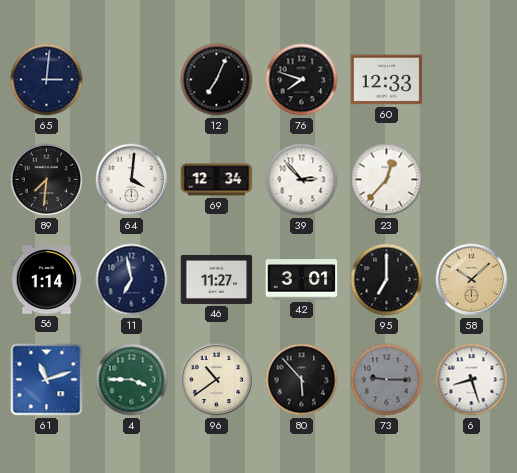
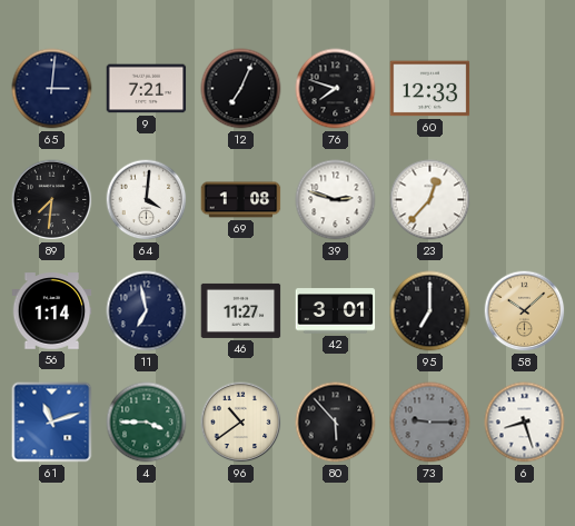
9: none -> 7:21 (147, 89)
69: 12:34 -> 1:08 (241, 200)
39: 2:53 -> 2:48 (336, 200)
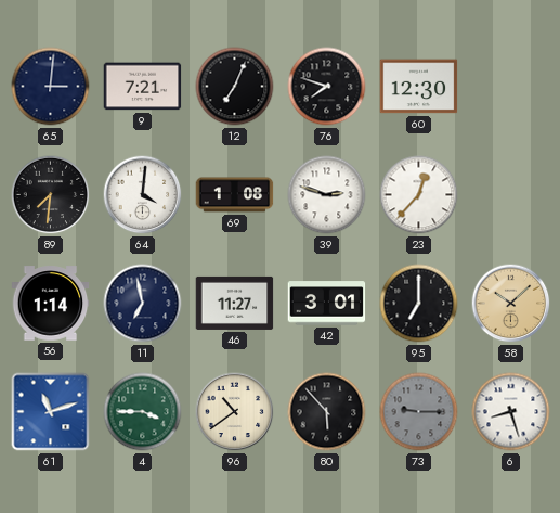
60: 12:33 -> 12:30 (419, 87)
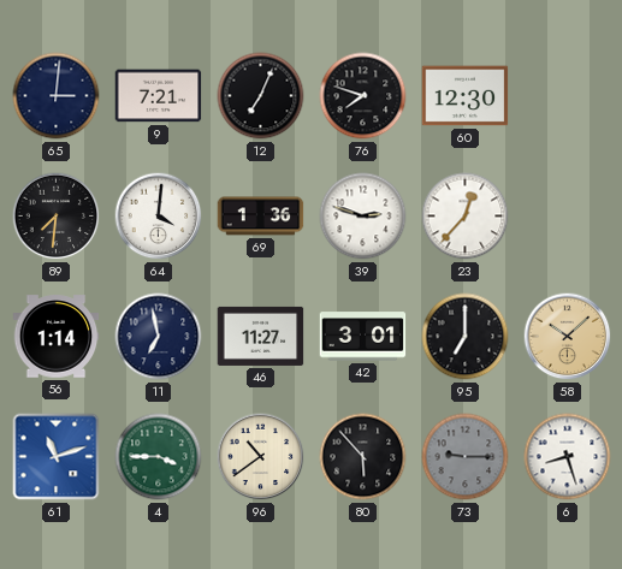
69: 1:08 -> 1:36 (261, 217)
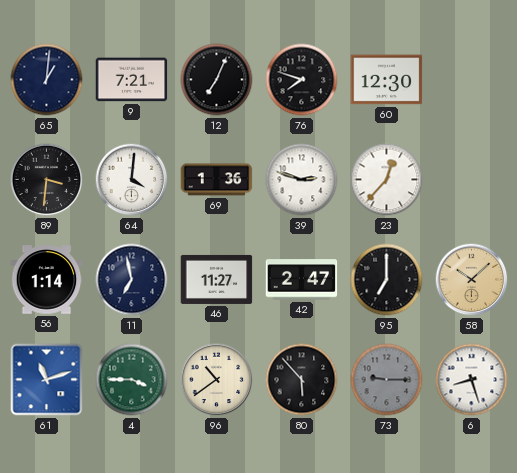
65: 3:01 -> 1:01 (47, 80)
89: 7:31 -> 3:31 (47, 180)
42: 3:01 -> 2:47 (302, 280)
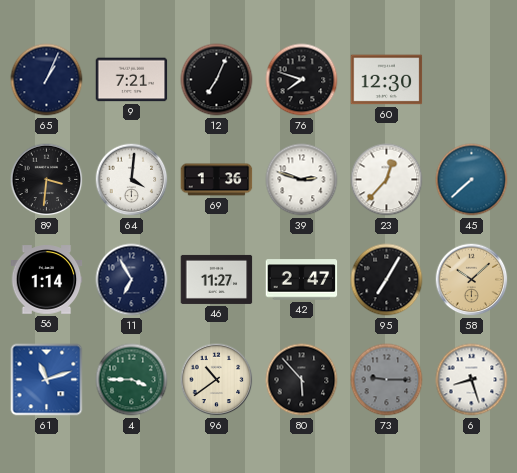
65: 1:01 -> 1:04 (47, 80)
45: none -> 7:38 (472, 180)
11: 6:58 -> 6:55 (132, 280)
95: 7:00 -> 7:05 (387, 280)
